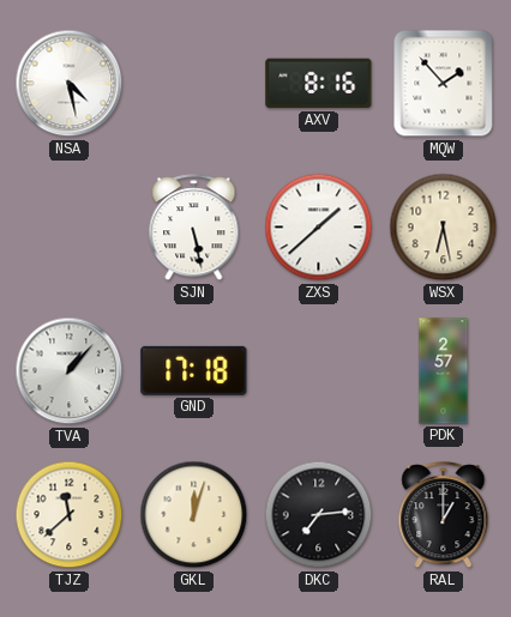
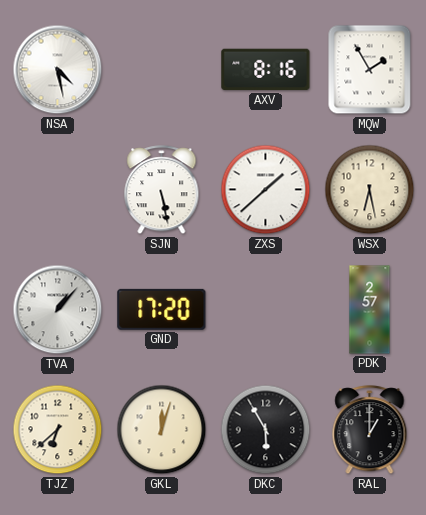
MQW: 1:53 -> 1:55 (370, 70)
GND: 17:18 -> 17:20 (162, 309)
TJZ: 11:38 -> 6:38 (58, 430)
DKC: 7:14 -> 5:55 (266, 430)
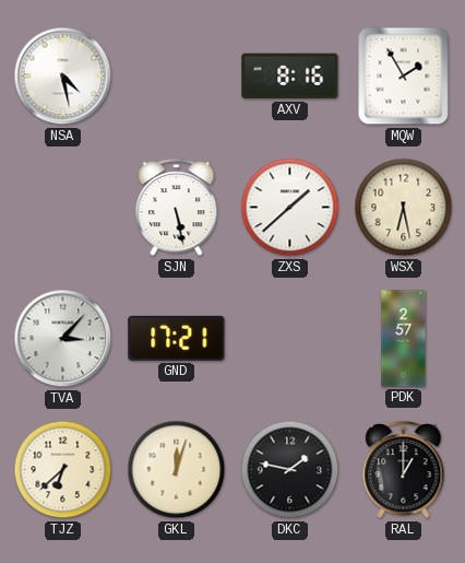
TVA: 1:07 -> 3:07 (63, 339)
GND: 17:20 -> 17:21 (177, 338)
DKC: 5:55 -> 1:47 (290, 470)
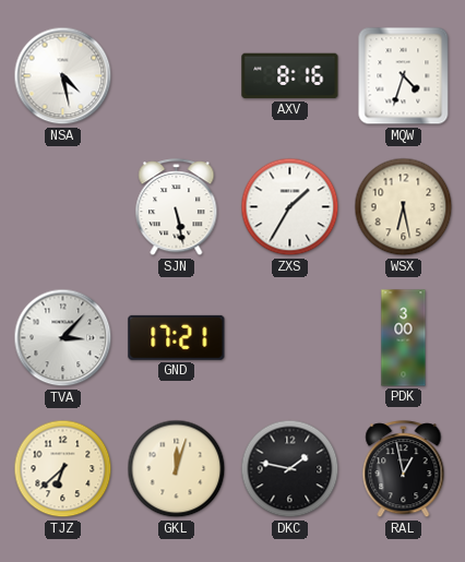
MQW: 1:55 -> 4:33 (404, 76)
ZXS: 1:38 -> 1:35 (290, 207)
PDK: 2:57 -> 3:00 (404, 338)
RAL: 1:00 -> 12:58 (404, 469)
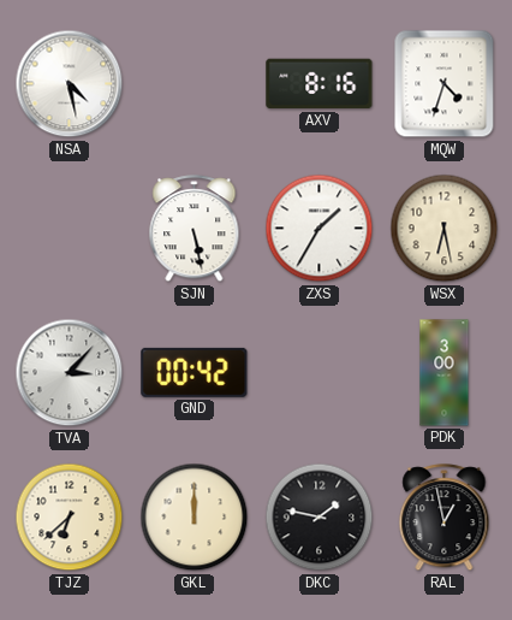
GND: 17:21 -> 00:42 (195, 372)
GKL: 12:03 -> 12:00 (195, 518)
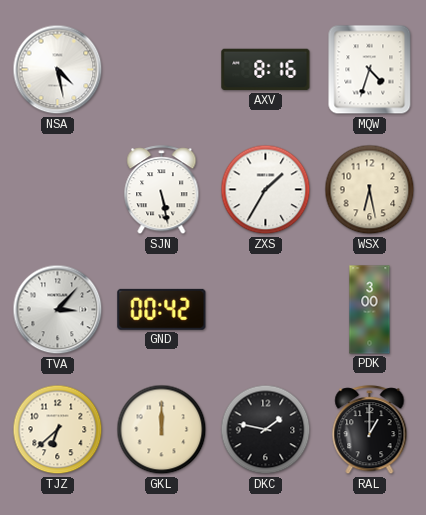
RAL: 12:58 -> 1:00 (370, 430)
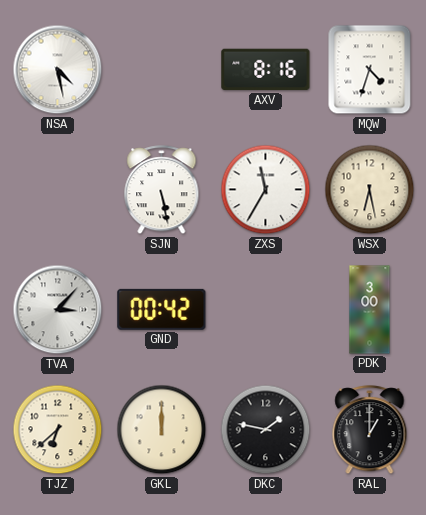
ZXS: 1:35 -> 11:35 (266, 190)
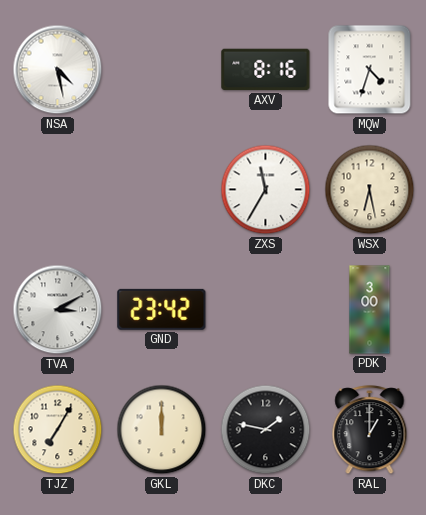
SJN: 5:28 -> none (162, 190)
TVA: 3:07 -> 3:10 (58, 310)
GND: 00:42 -> 23:42 (162, 309)
TJZ: 6:38 -> 7:05 (58, 430)
